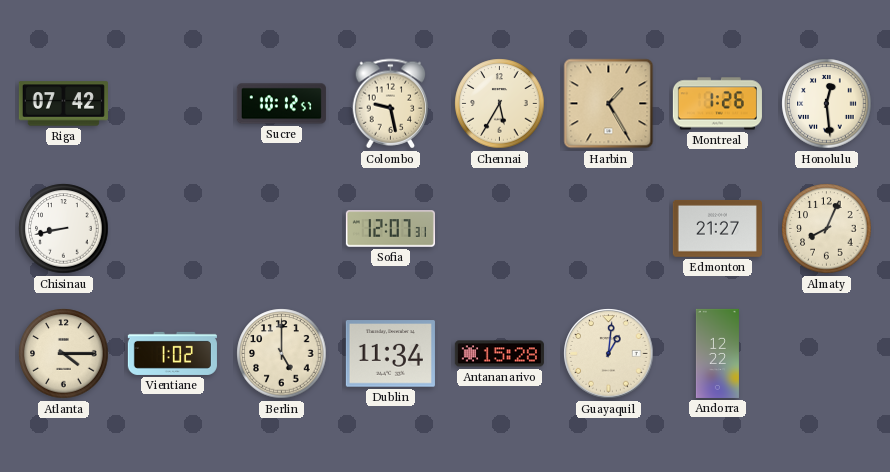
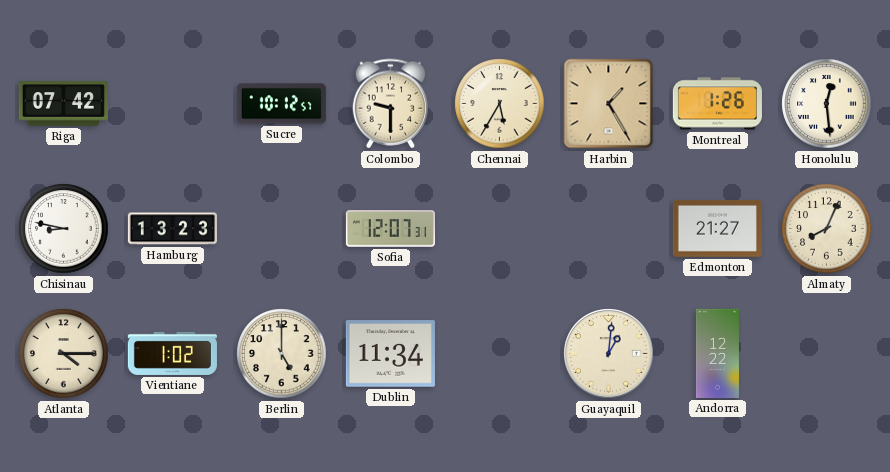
Colombo: 9:28 -> 9:30 (391, 104)
Chisinau: 8:43 -> 8:47 (64, 229)
Hamburg: none -> 13:23 (172, 229)
Antananarivo: 15:28 -> none (499, 354)
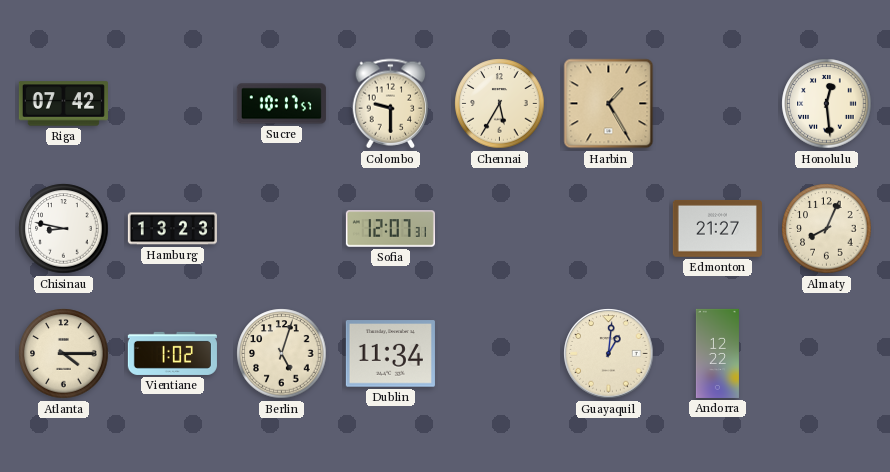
Sucre: 10:12 -> 10:17 (281, 104)
Montreal: 1:26 -> none (717, 104)
Berlin: 5:00 -> 5:03 (282, 354)
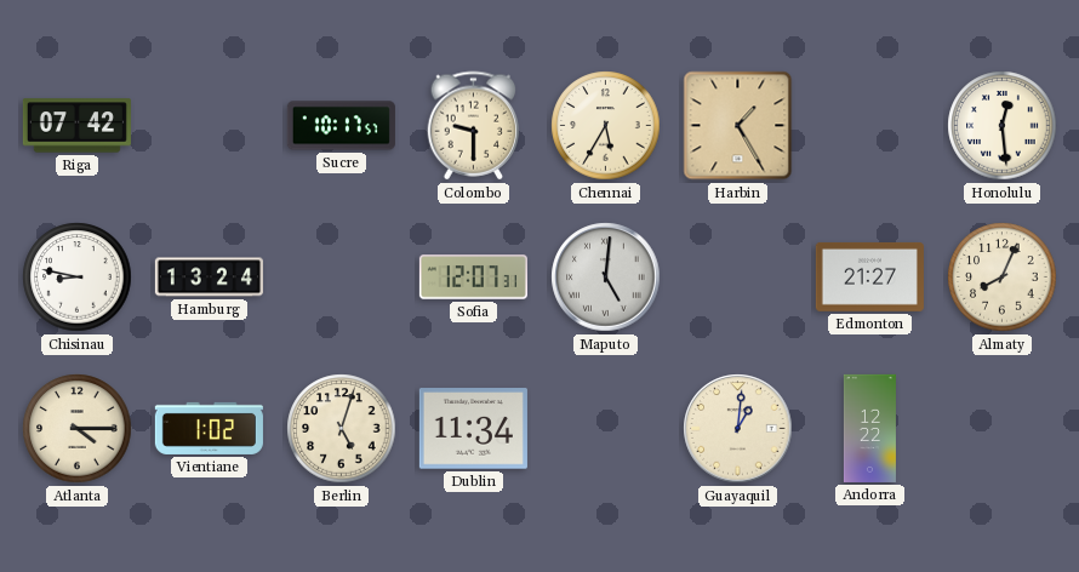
Hamburg: 13:23 -> 13:24 (209, 278)
Maputo: none -> 5:01 (606, 278)
